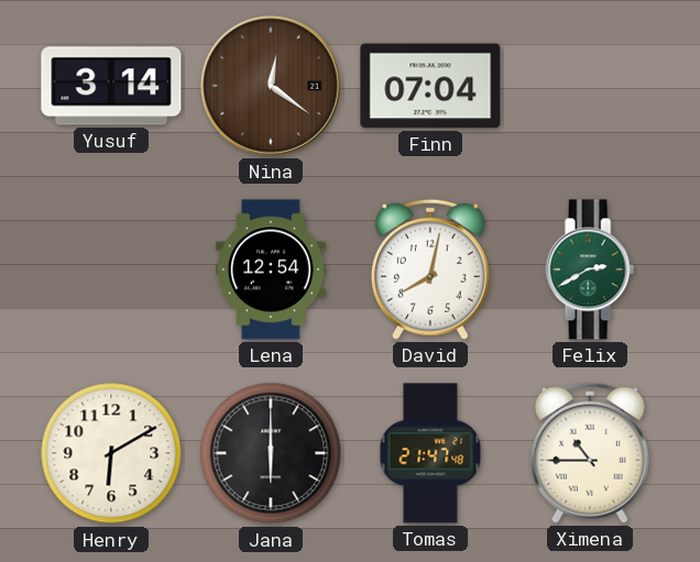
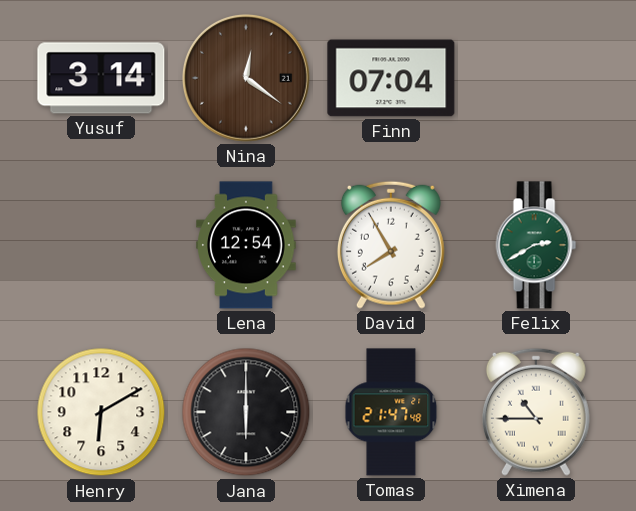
David: 8:02 -> 7:55 (391, 245)
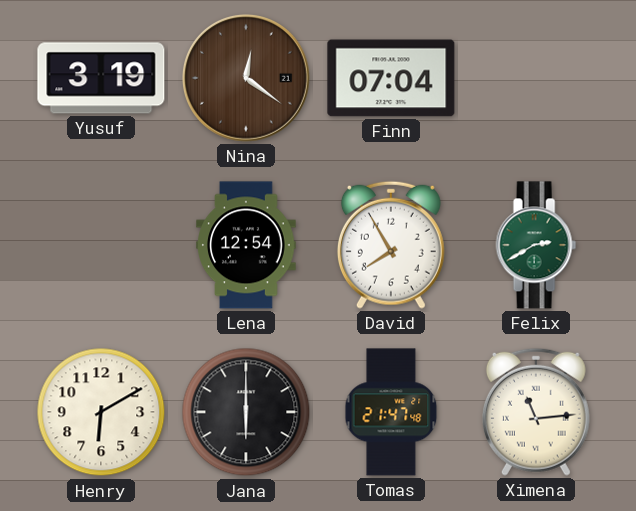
Yusuf: 3:14 -> 3:19 (101, 78)
Ximena: 10:45 -> 11:14 (536, 412)
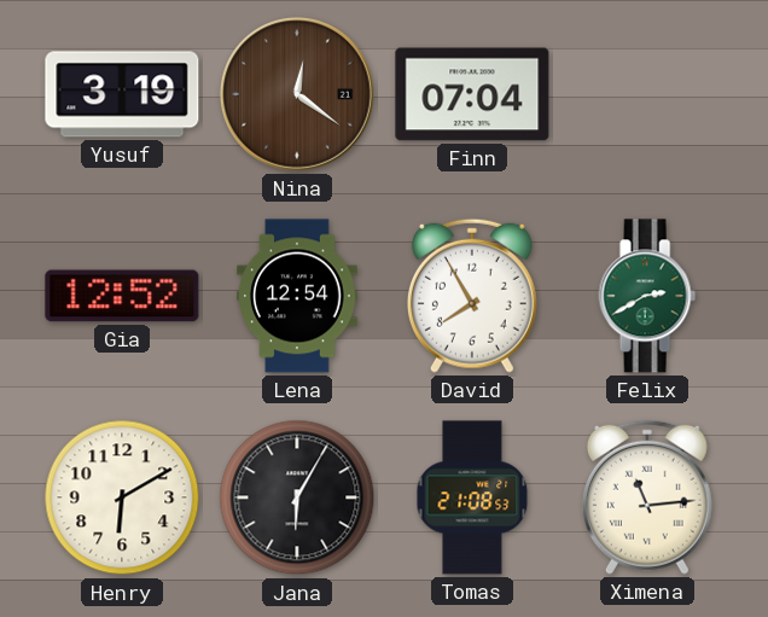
Gia: none -> 12:52 (122, 296)
Jana: 6:00 -> 6:05 (297, 497)
Tomas: 21:47 -> 21:08 (472, 497)
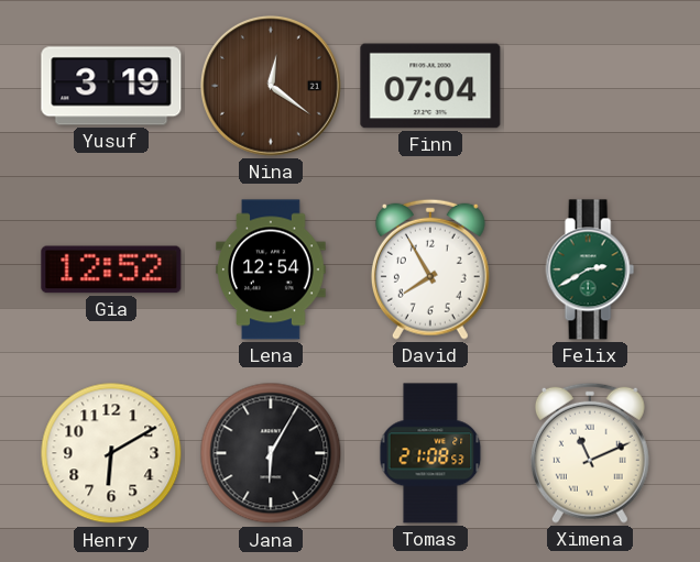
Ximena: 11:14 -> 11:11 (590, 453)
